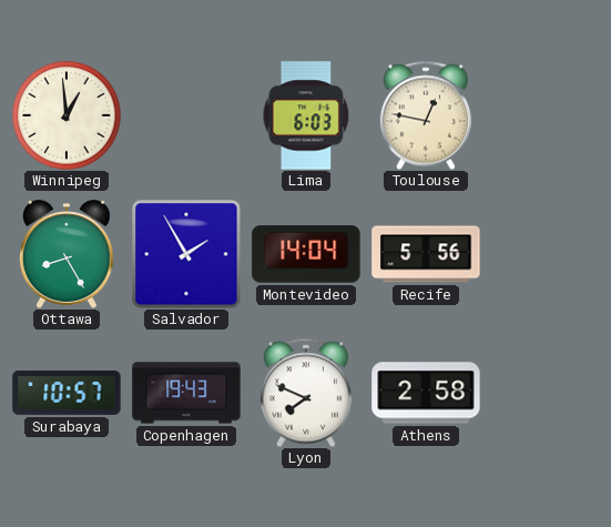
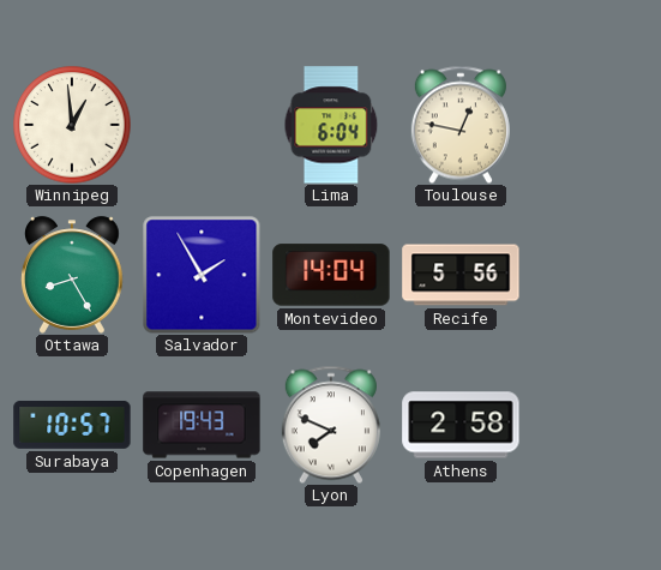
Lima: 6:03 -> 6:04 (331, 125)
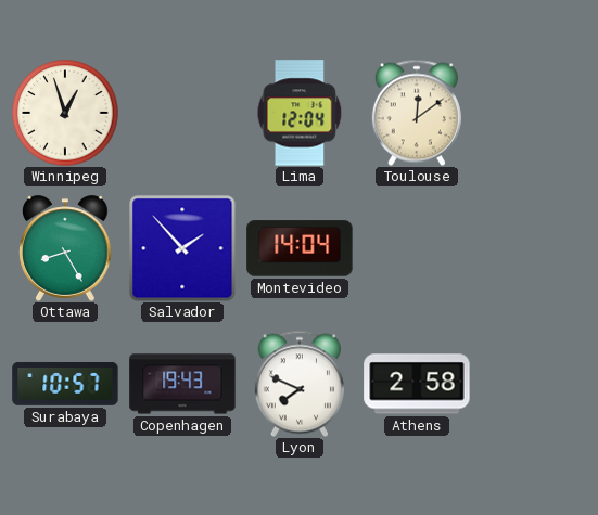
Winnipeg: 12:59 -> 12:57 (65, 113)
Lima: 6:04 -> 12:04 (300, 113)
Toulouse: 12:47 -> 12:09 (417, 113)
Salvador: 1:55 -> 1:53 (182, 248)
Recife: 5:56 -> none (461, 275)
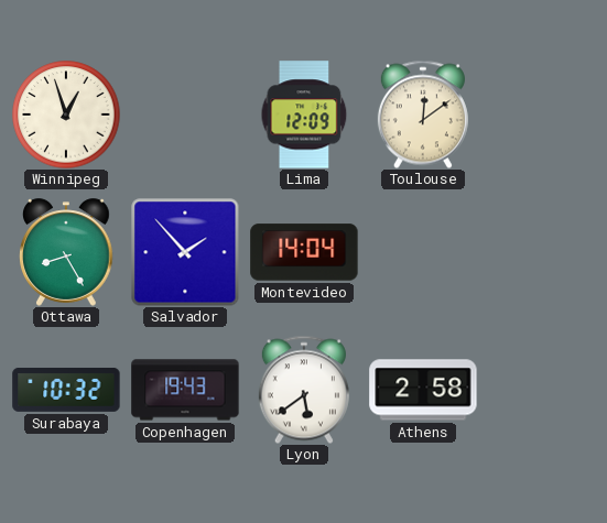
Lima: 12:04 -> 12:09 (304, 115)
Surabaya: 10:57 -> 10:32 (66, 390)
Lyon: 7:49 -> 5:39 (304, 390)
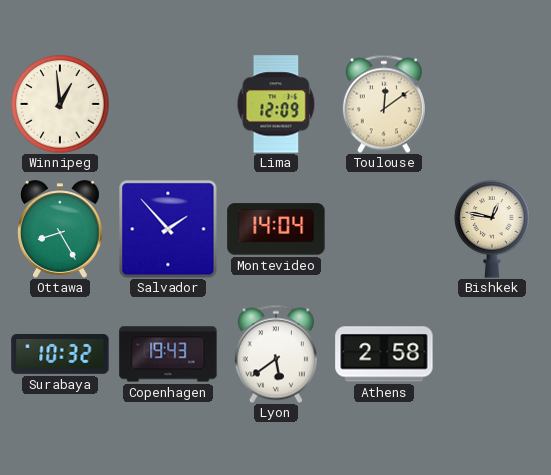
Winnipeg: 12:57 -> 12:59 (60, 104)
Bishkek: none -> 12:47 (492, 229)
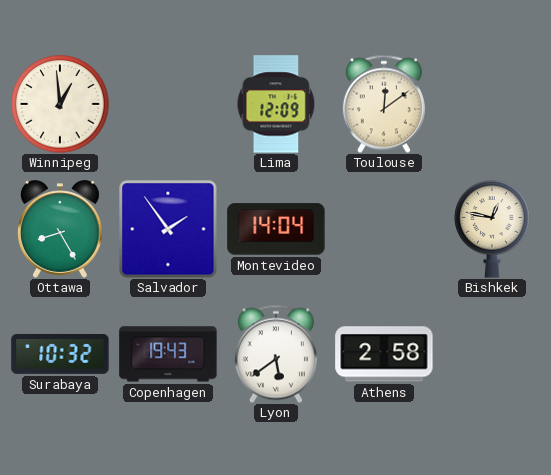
Salvador: 1:53 -> 1:54 (168, 229)
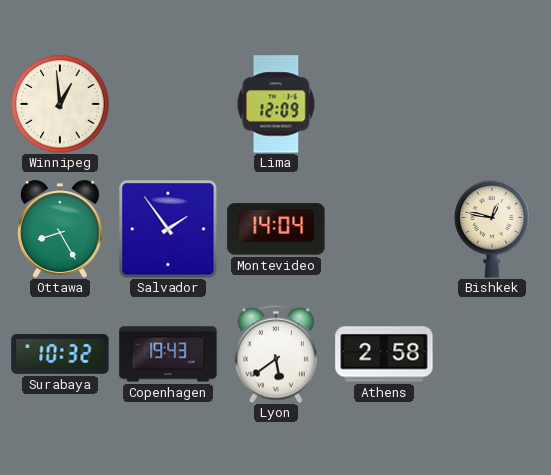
Toulouse: 12:09 -> none (384, 104)
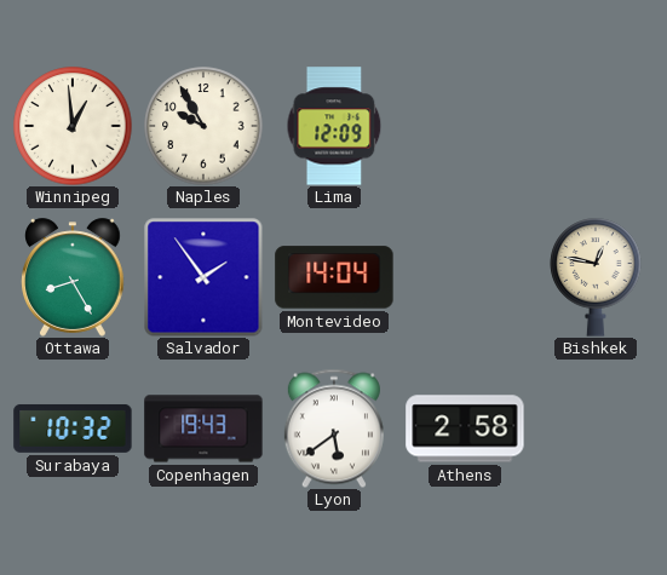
Naples: none -> 9:55 (203, 126)
